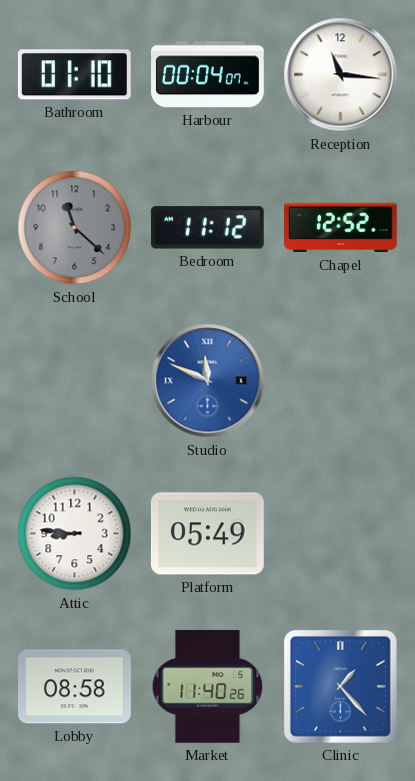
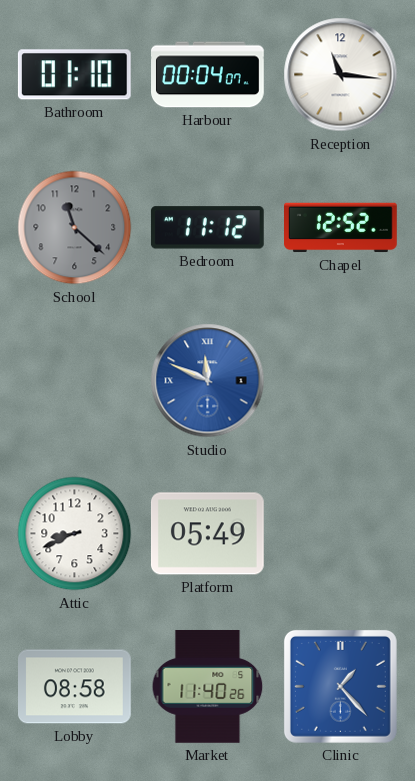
Attic: 8:46 -> 8:41 (75, 534)
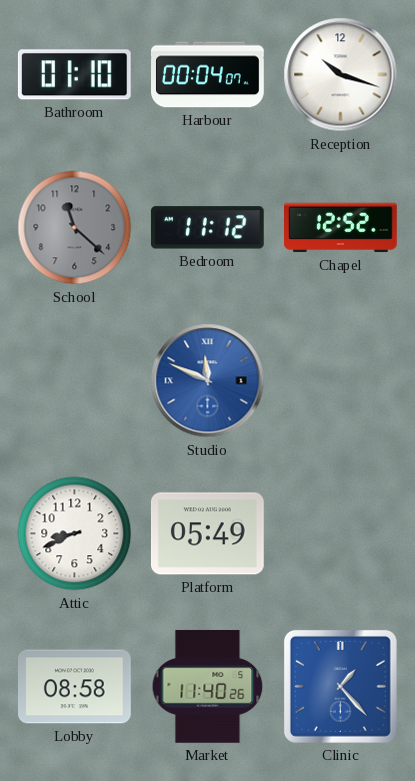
Reception: 11:16 -> 10:18 (341, 75)
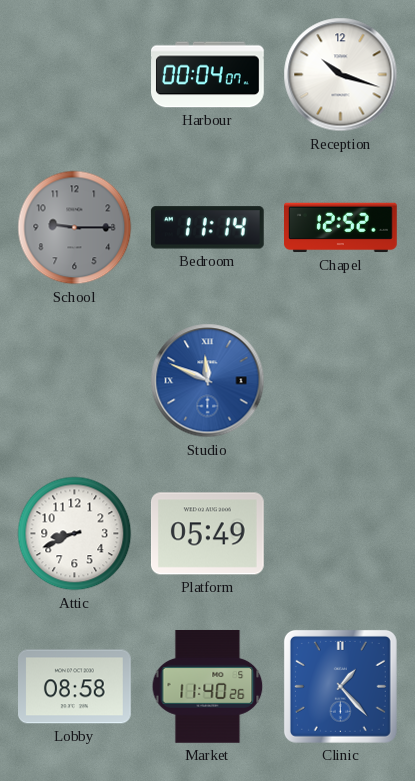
Bathroom: 01:10 -> none (74, 75)
School: 11:22 -> 9:15 (75, 228)
Bedroom: 11:12 -> 11:14 (207, 228)
